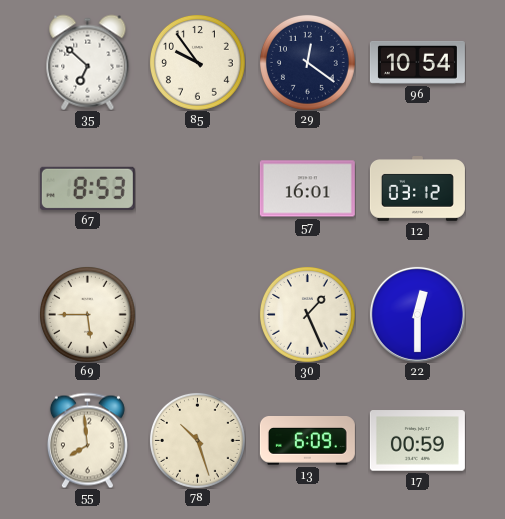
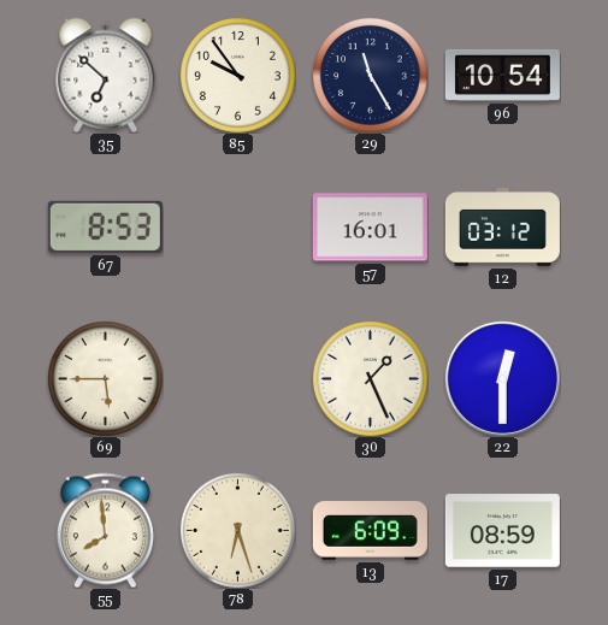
29: 12:21 -> 11:25 (370, 75)
78: 10:27 -> 6:27 (237, 530)
17: 00:59 -> 08:59 (502, 531)
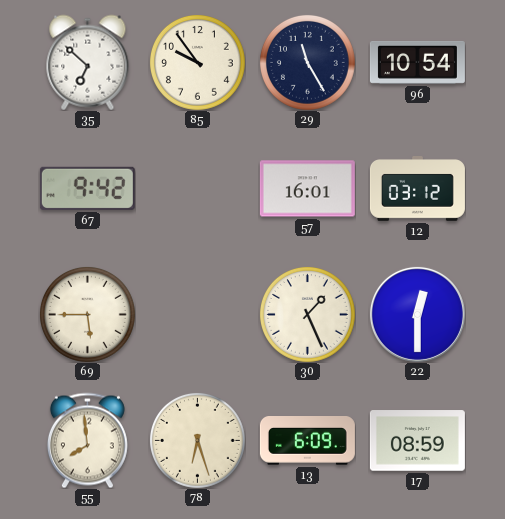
67: 8:53 -> 9:42 (87, 188)
